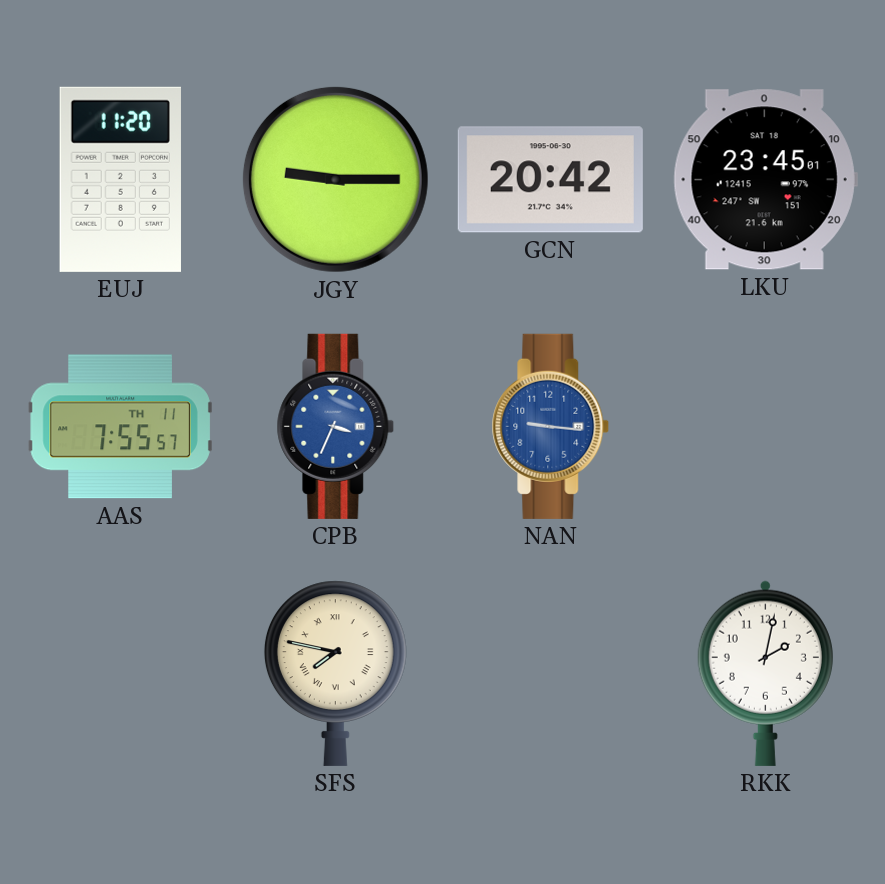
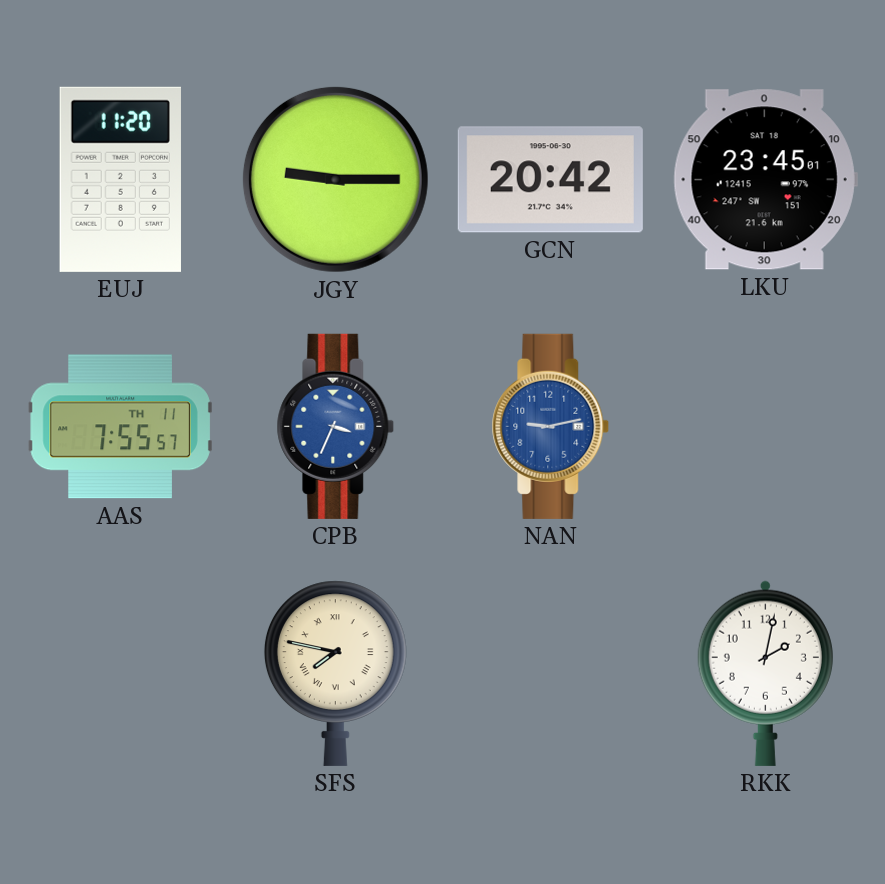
NAN: 9:16 -> 9:13 (551, 426)
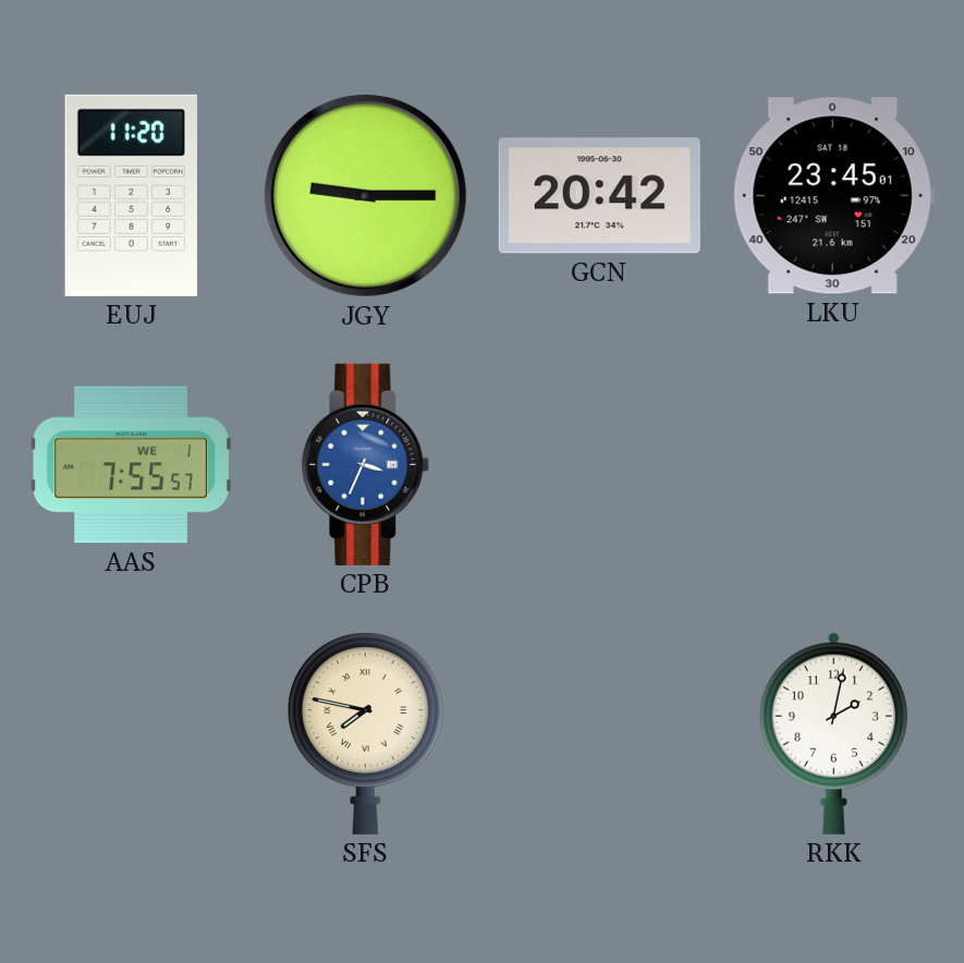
AAS date: TH 11 -> WE 1 (131, 465)
NAN: 9:13 -> none (551, 426)
